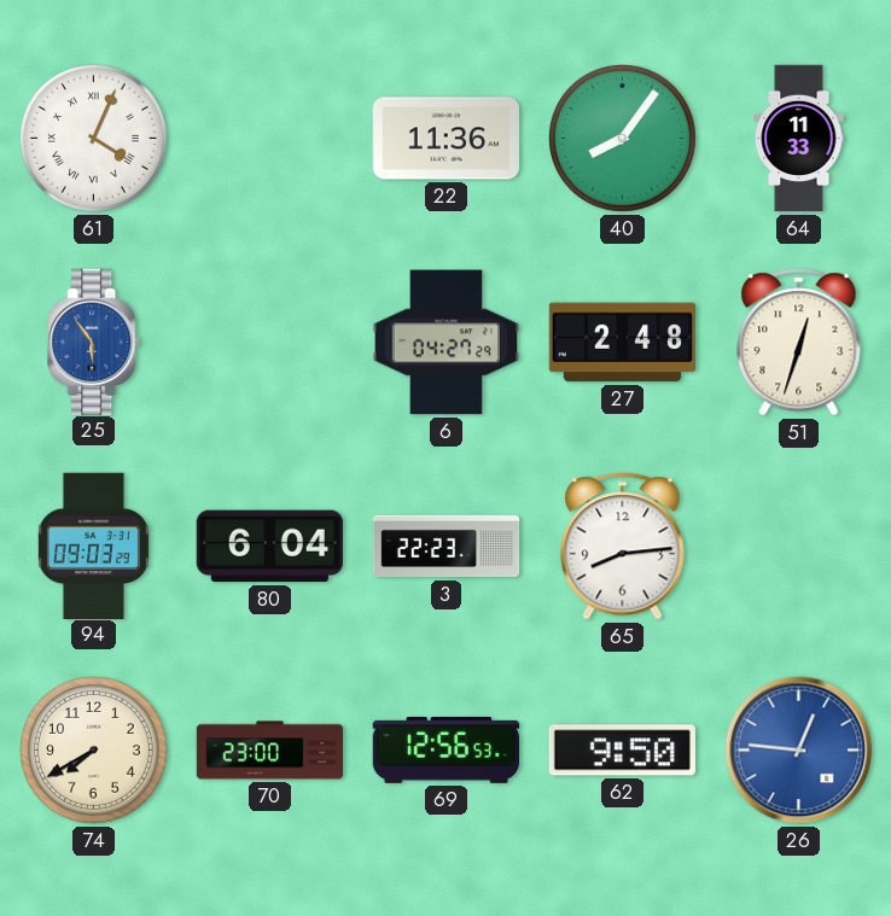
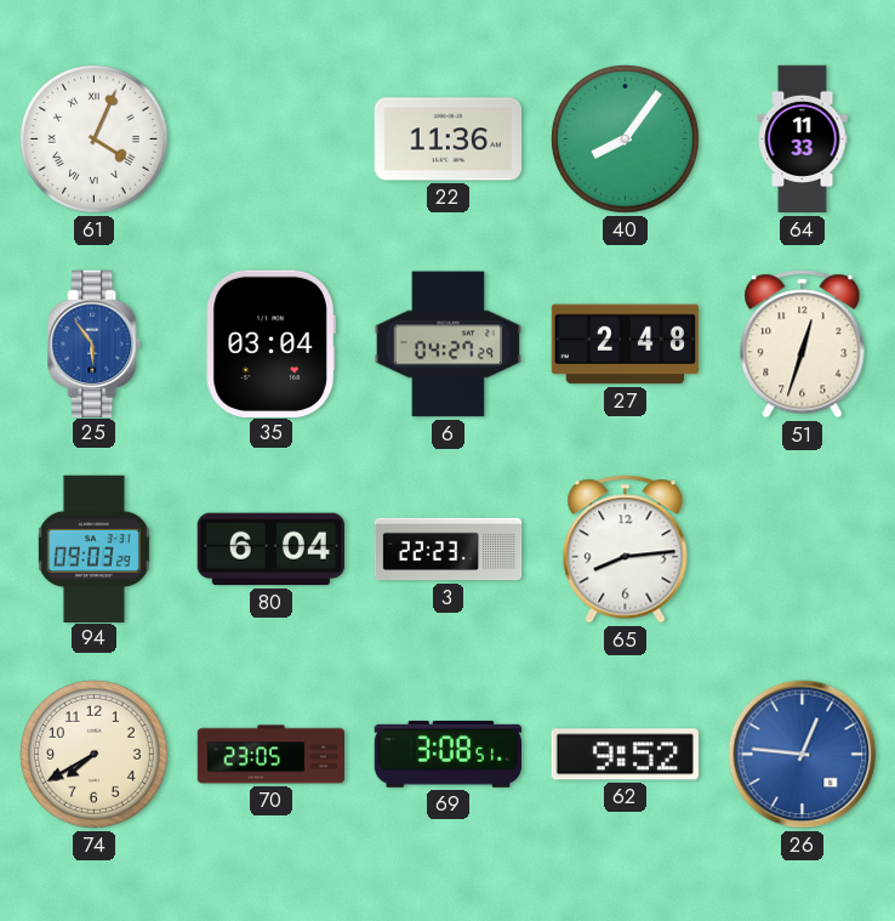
35: none -> 03:04 (270, 343)
70: 23:00 -> 23:05 (272, 755)
69: 12:56 -> 3:08 (449, 754)
62: 9:50 -> 9:52 (625, 755)
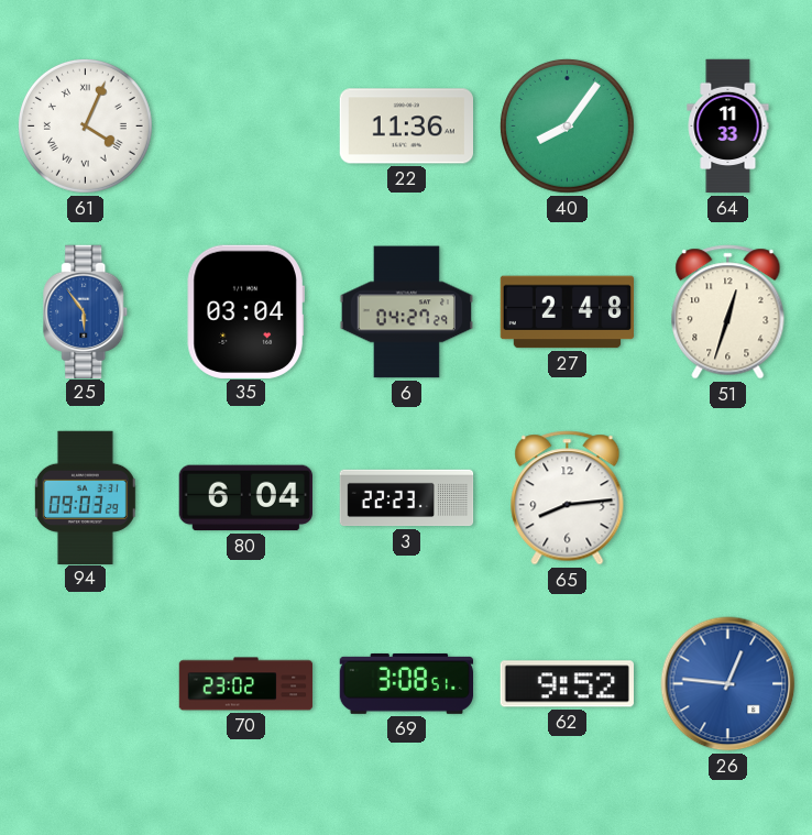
74: 7:40 -> none (93, 754)
70: 23:05 -> 23:02 (246, 684)
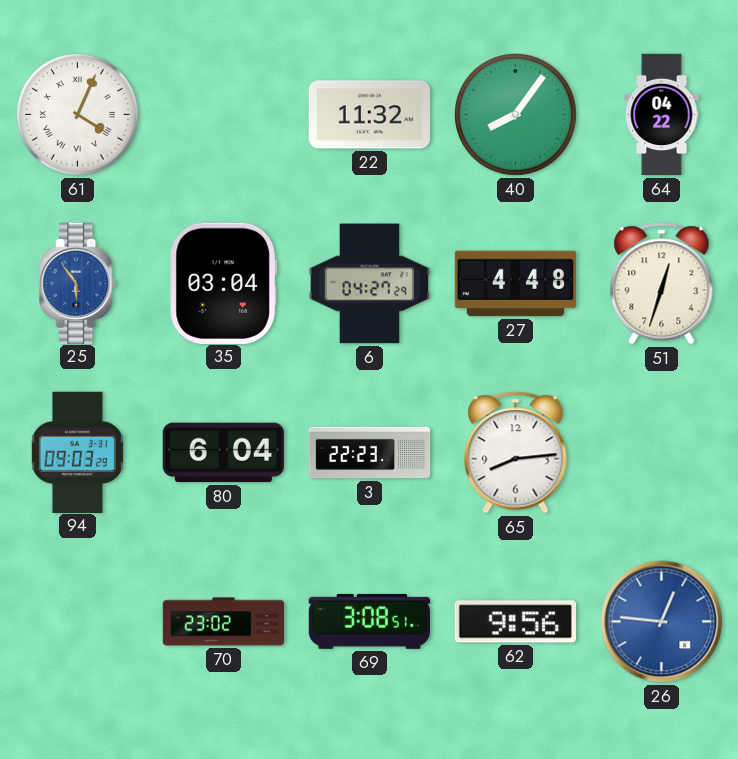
22: 11:36 -> 11:32 (369, 115)
64: 11:33 -> 04:22 (662, 115)
27: 2:48 -> 4:48 (516, 284)
62: 9:52 -> 9:56 (515, 622)
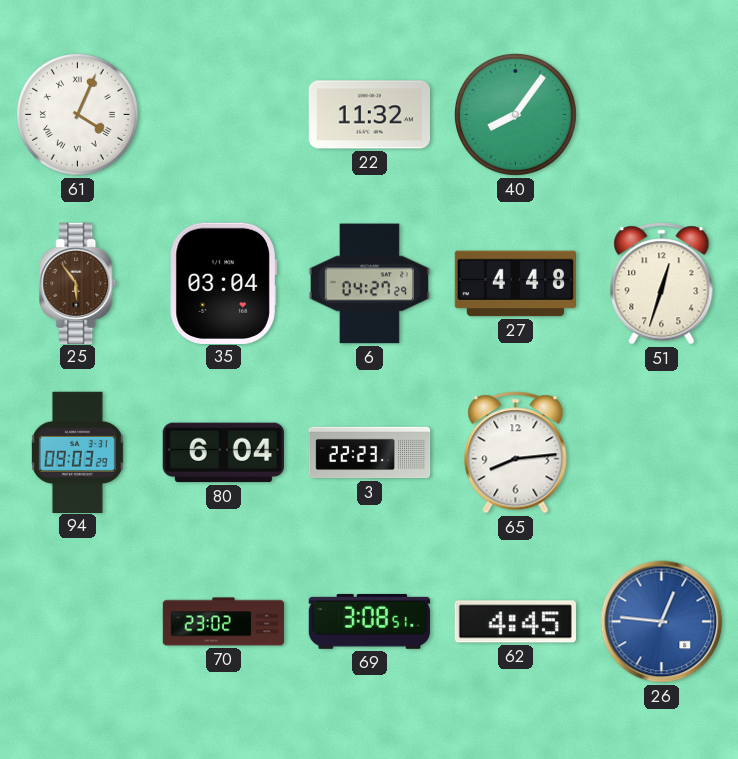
64: 04:22 -> none (662, 115)
25 dial: blue -> brown (78, 283)
62: 9:56 -> 4:45 (515, 622)
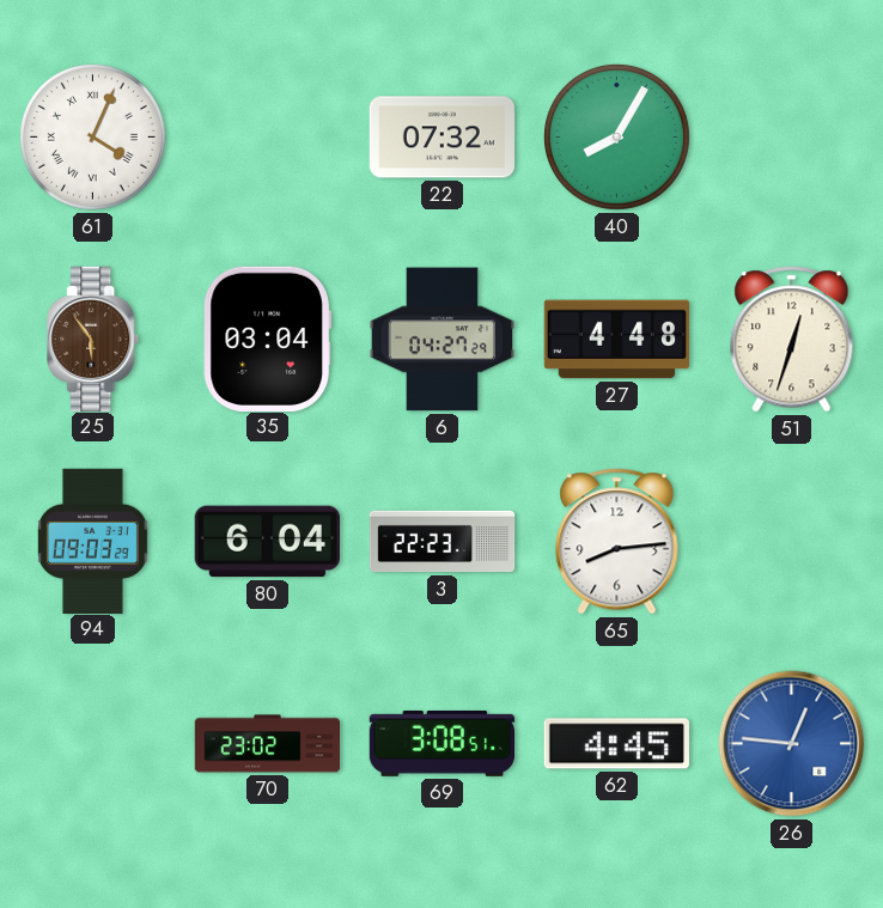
22: 11:32 -> 07:32 (441, 138)
40: 8:06 -> 8:05 (616, 136)
